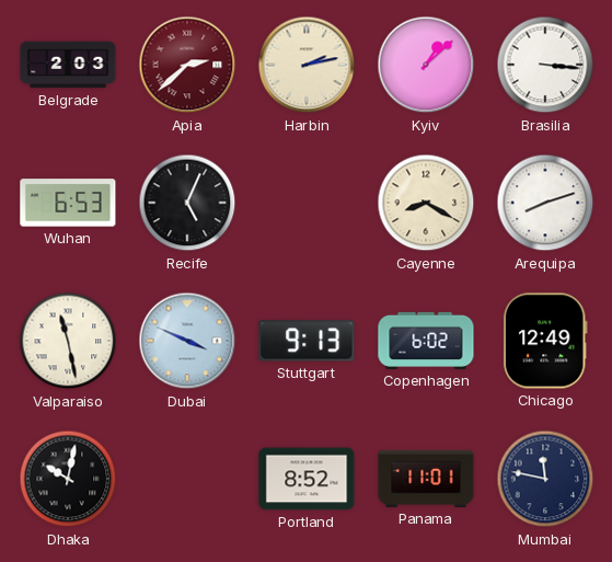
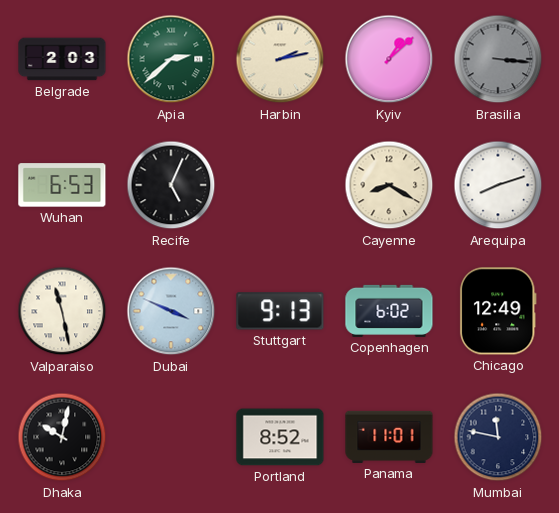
Apia dial: burgundy -> green (171, 59)
Brasilia dial: white -> grey (498, 59)
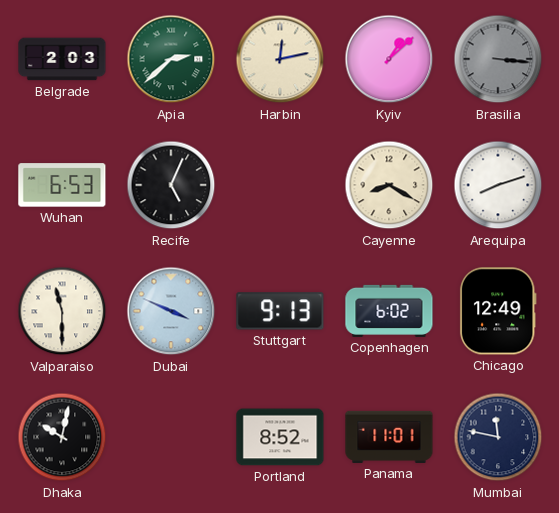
Harbin: 2:13 -> 12:13 (280, 59)
Valparaiso: 11:28 -> 11:30 (62, 311)
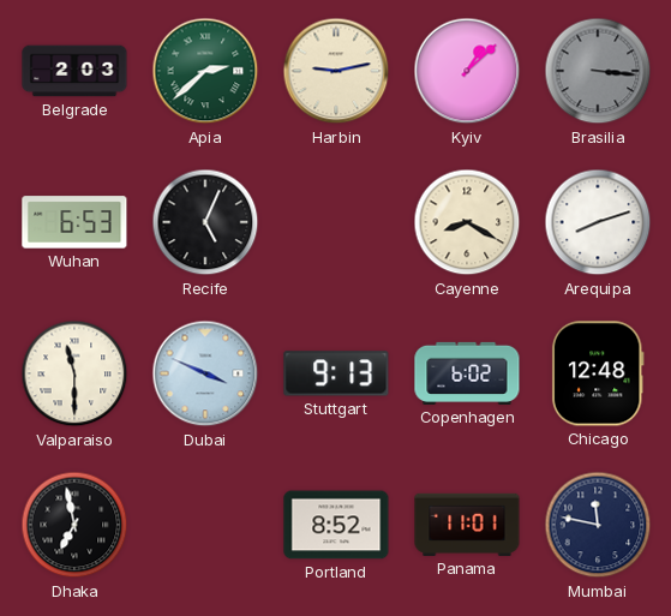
Harbin: 12:13 -> 9:13 (336, 71)
Chicago: 12:49 -> 12:48 (598, 373)
Dhaka: 10:02 -> 6:58 (74, 525)
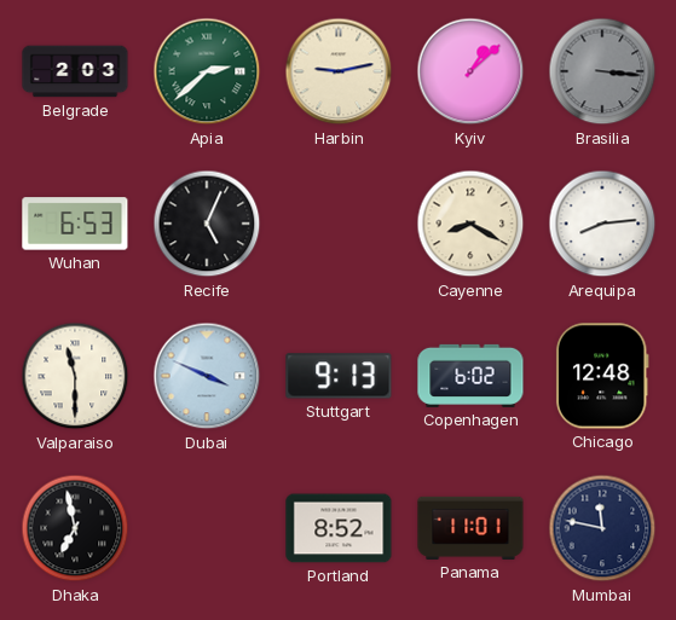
Arequipa: 8:12 -> 8:14 (602, 224)
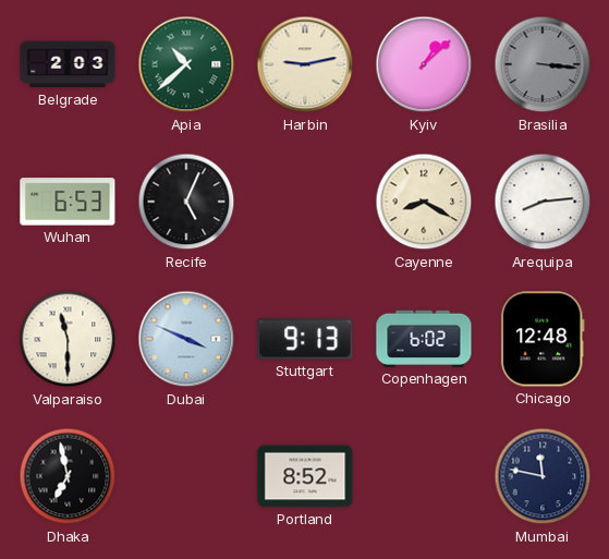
Apia: 2:38 -> 10:38 (186, 64)
Panama: 11:01 -> none (470, 528)
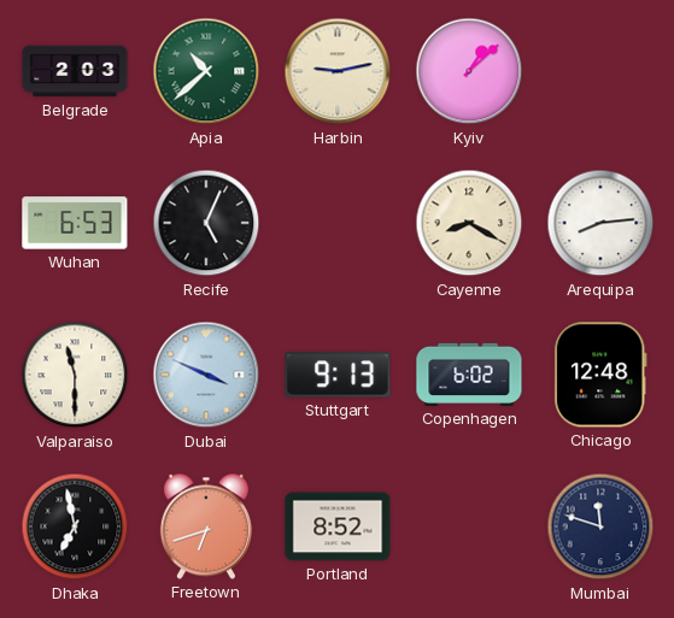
Brasilia: 3:16 -> none (543, 64)
Freetown: none -> 6:42 (206, 526)
Mumbai: 11:47 -> 11:48 (600, 526)
